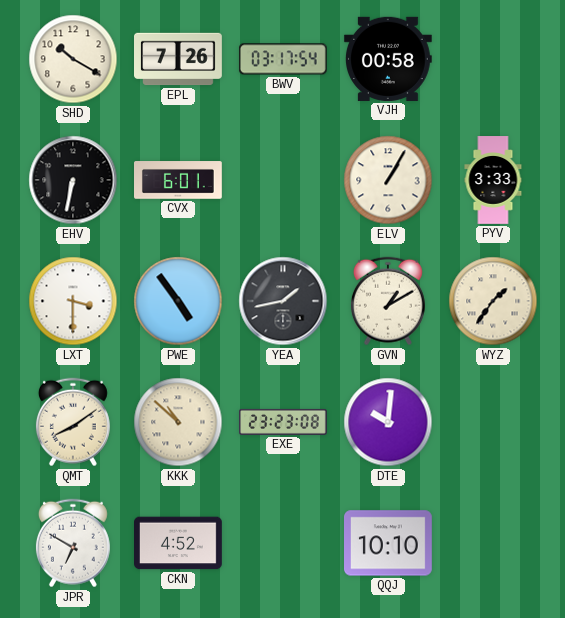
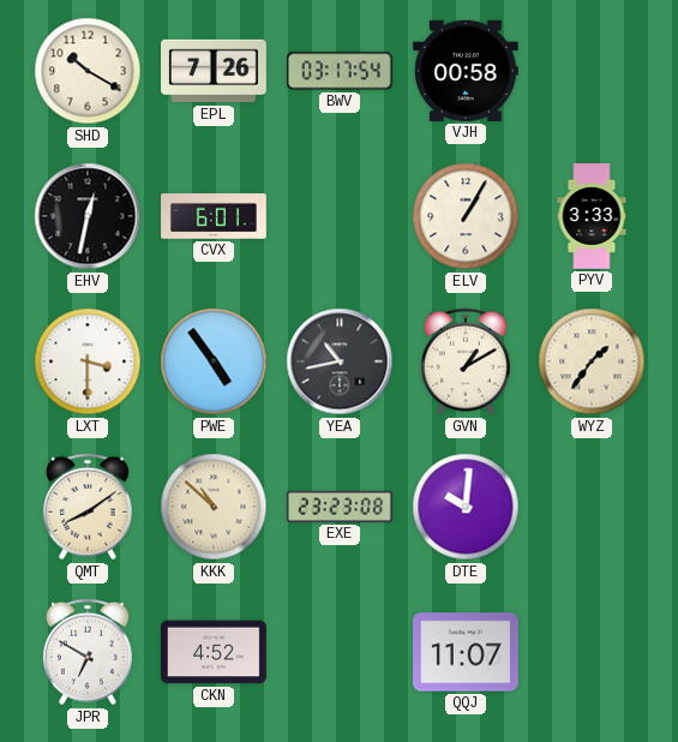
EHV: 6:32 -> 12:32 (88, 216)
YEA: 1:43 -> 10:43 (340, 361)
QQJ: 10:10 -> 11:07 (467, 652)
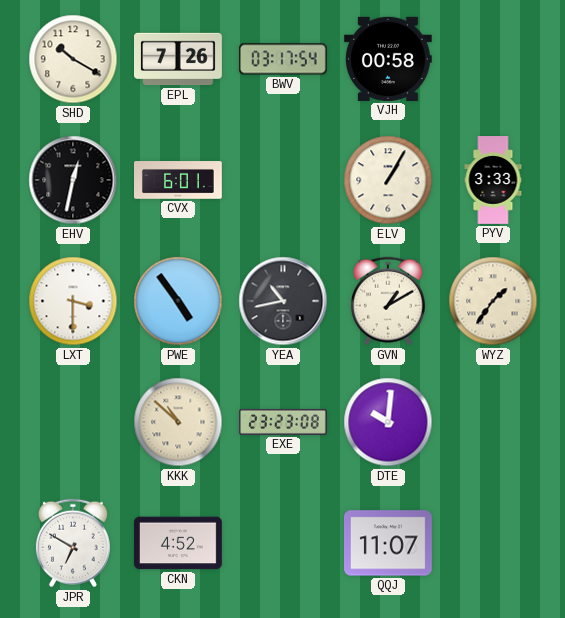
QMT: 8:09 -> none (88, 507)
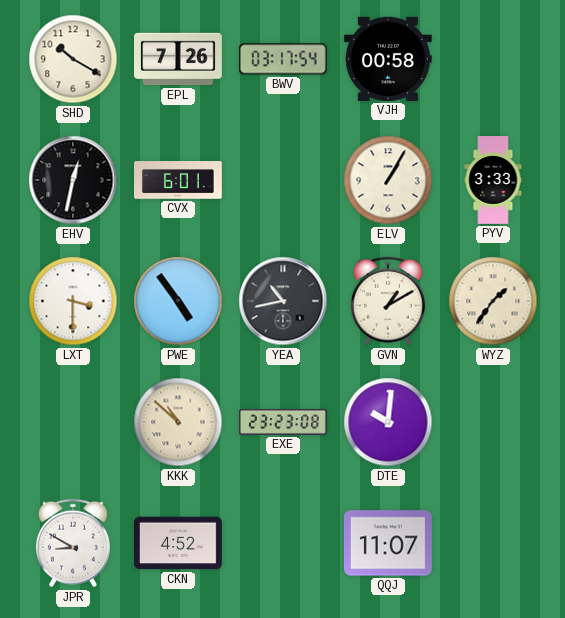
JPR: 6:50 -> 8:50 (73, 543)
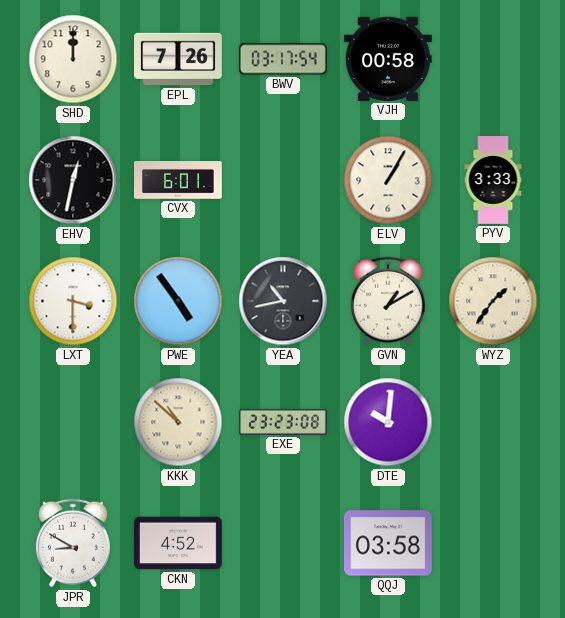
SHD: 10:20 -> 12:00 (73, 59)
QQJ: 11:07 -> 03:58 (389, 543)
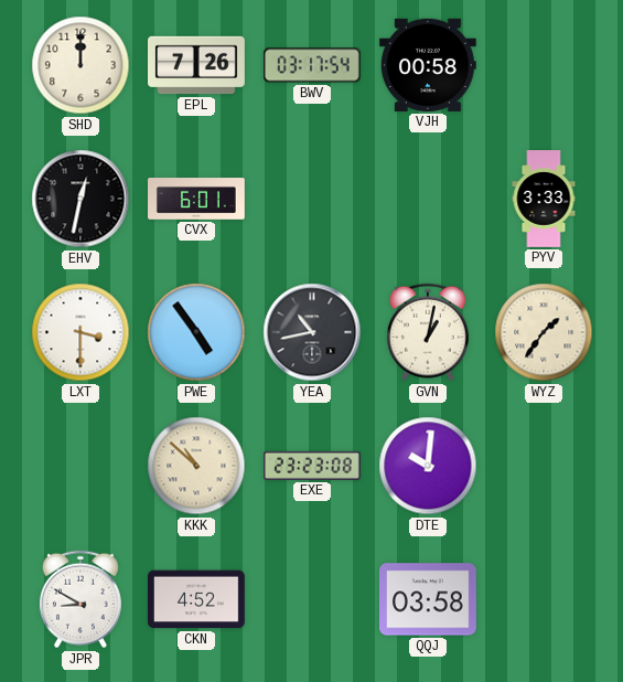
ELV: 1:05 -> none (388, 180)
GVN: 1:10 -> 1:02 (428, 332)
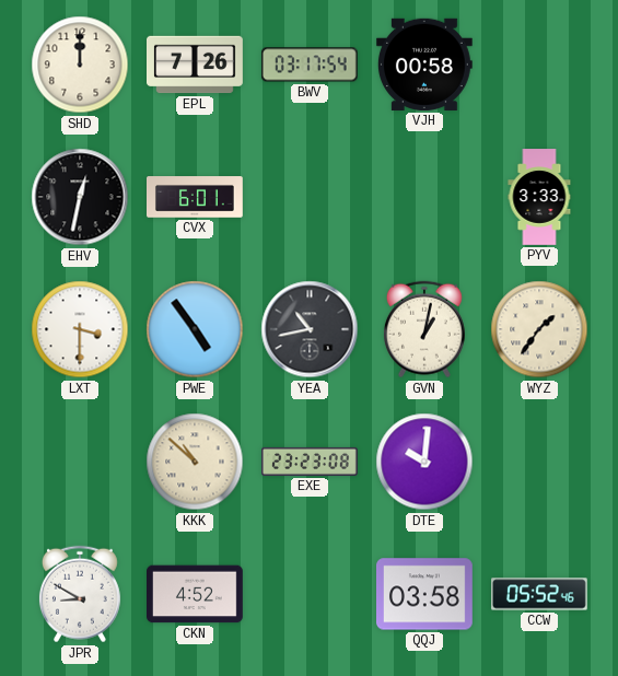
CCW: none -> 05:52 (540, 594)
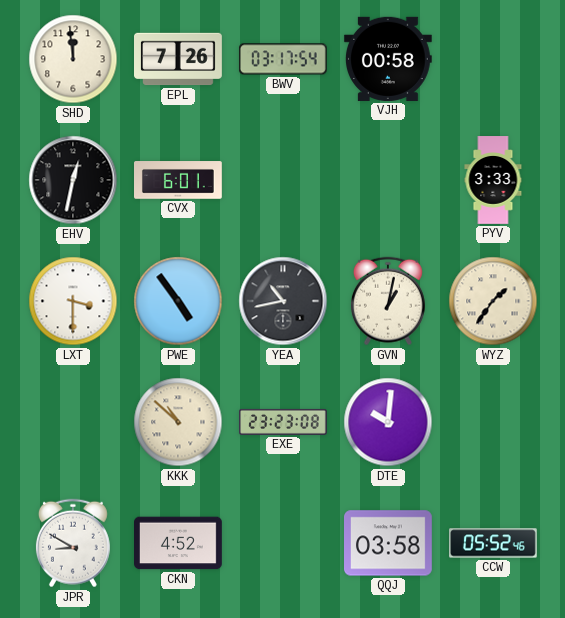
SHD: 12:00 -> 11:59 (73, 59)
